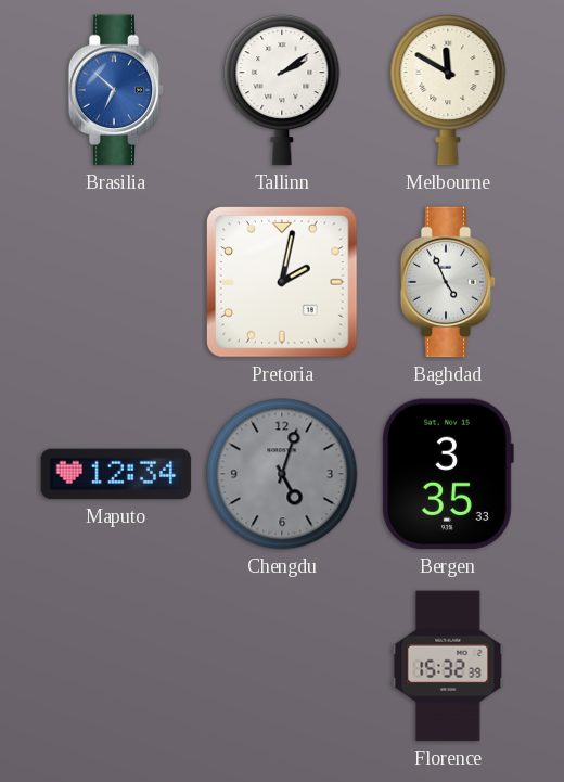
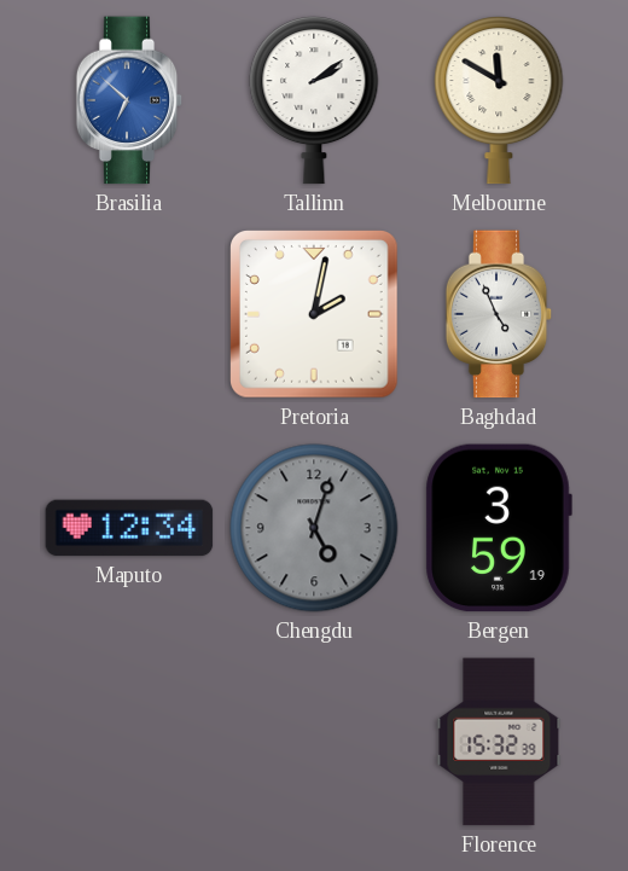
Bergen: 3:35 -> 3:59 (499, 528)
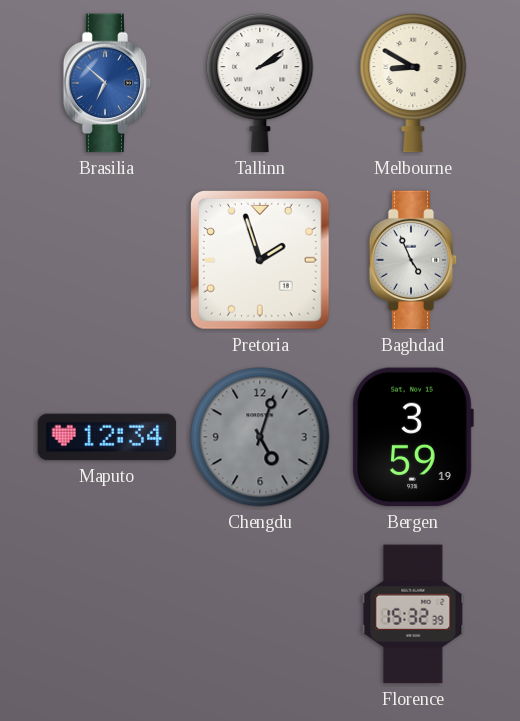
Melbourne: 11:50 -> 8:50 (413, 83)
Pretoria: 2:02 -> 1:57 (261, 261)
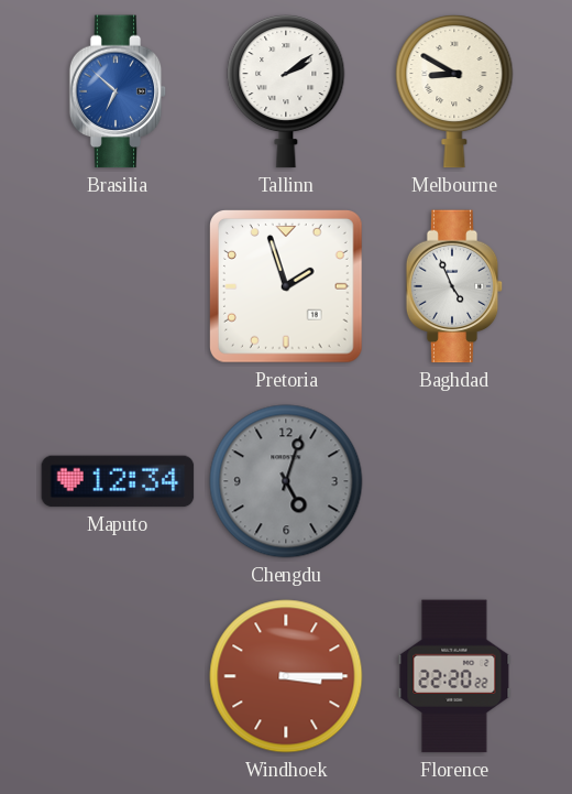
Bergen: 3:59 -> none (413, 437)
Windhoek: none -> 3:15 (286, 676)
Florence: 15:32 -> 22:20 (454, 676)
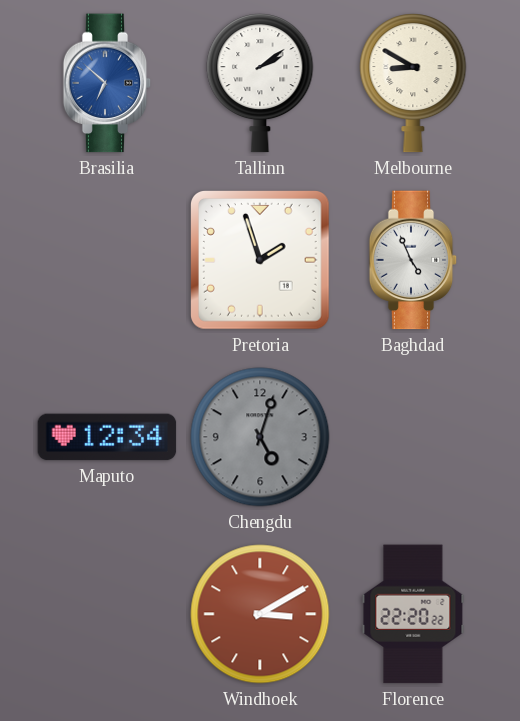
Windhoek: 3:15 -> 3:10 (260, 614)
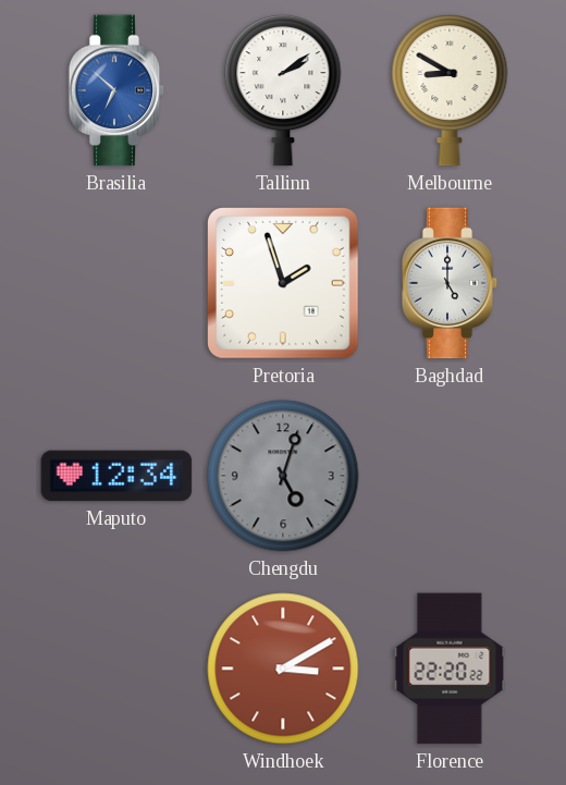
Baghdad: 4:56 -> 5:00 (450, 283)
